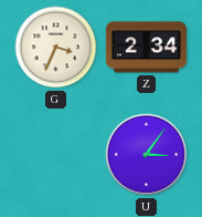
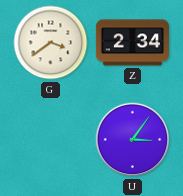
G: 3:34 -> 3:39 (51, 43)
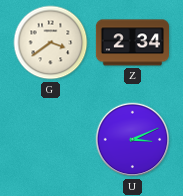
U: 3:06 -> 3:11 (133, 140)
